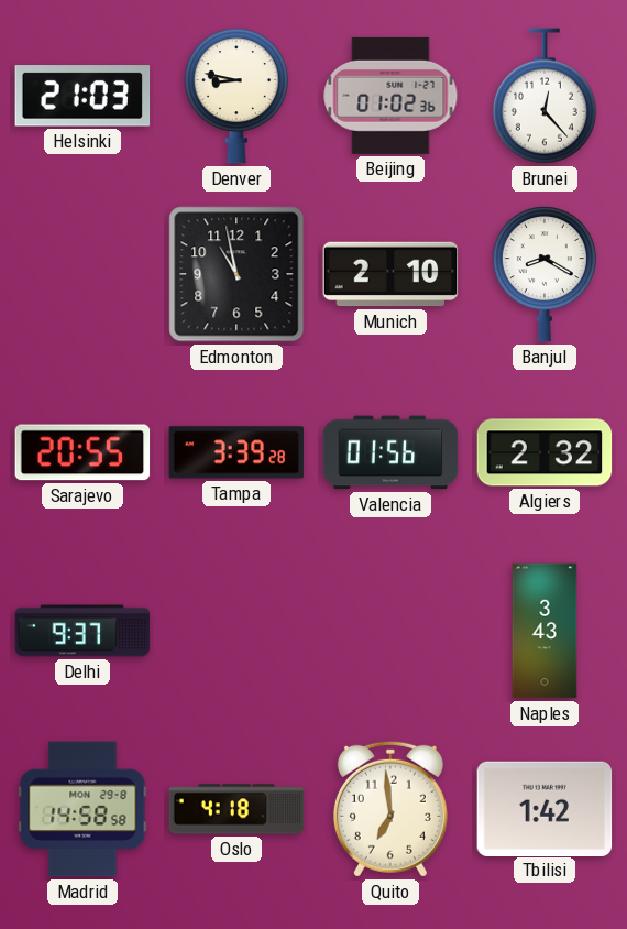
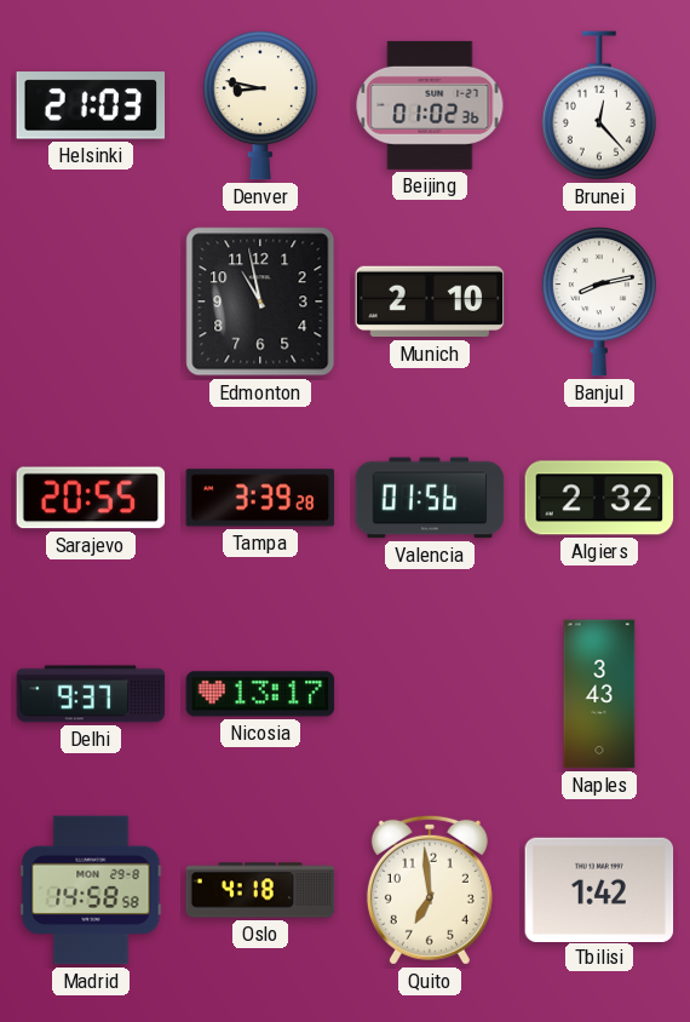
Banjul: 8:20 -> 8:13 (599, 302)
Nicosia: none -> 13:17 (260, 694)
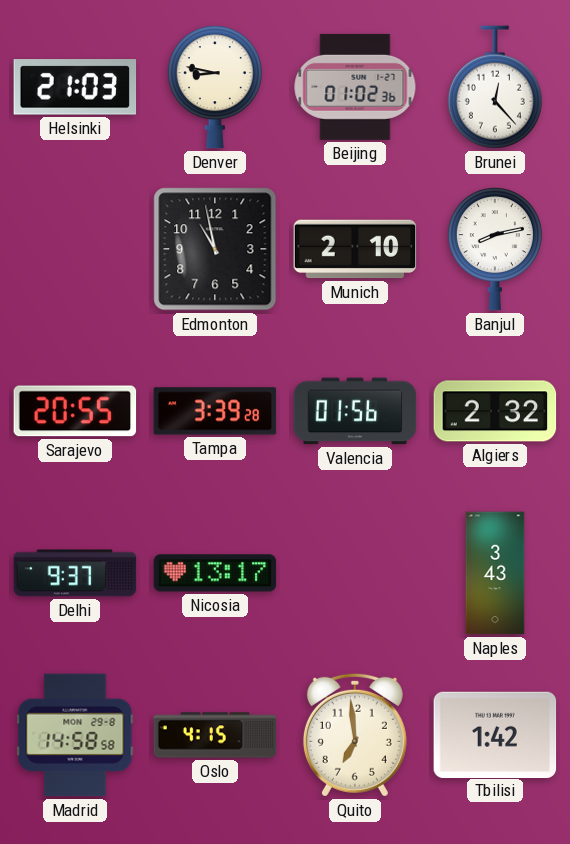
Oslo: 4:18 -> 4:15 (215, 735)
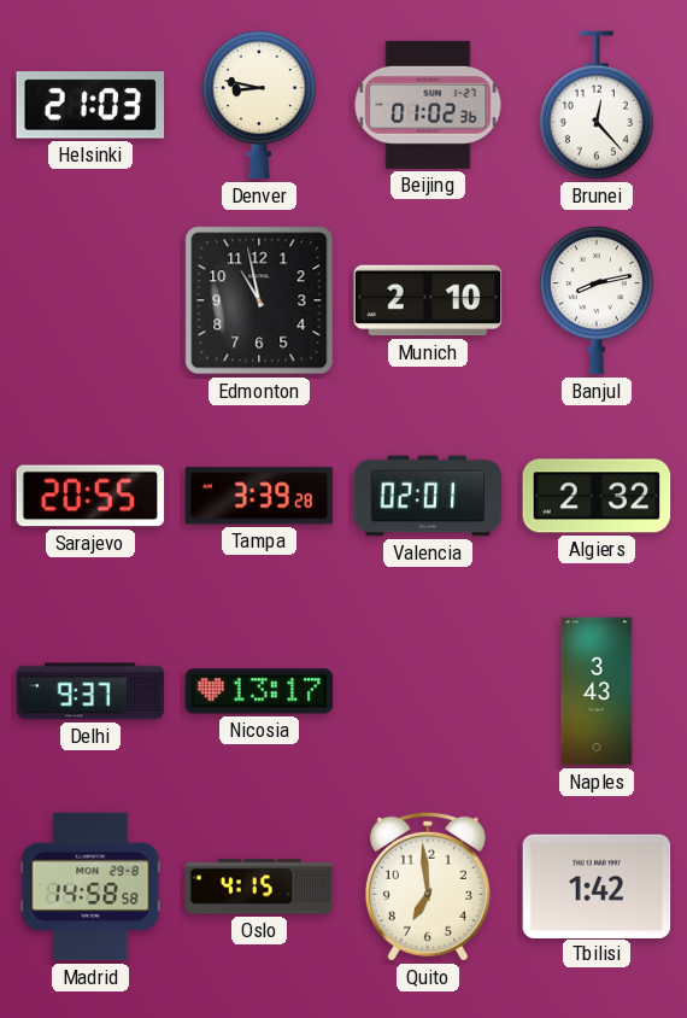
Valencia: 01:56 -> 02:01 (428, 496)
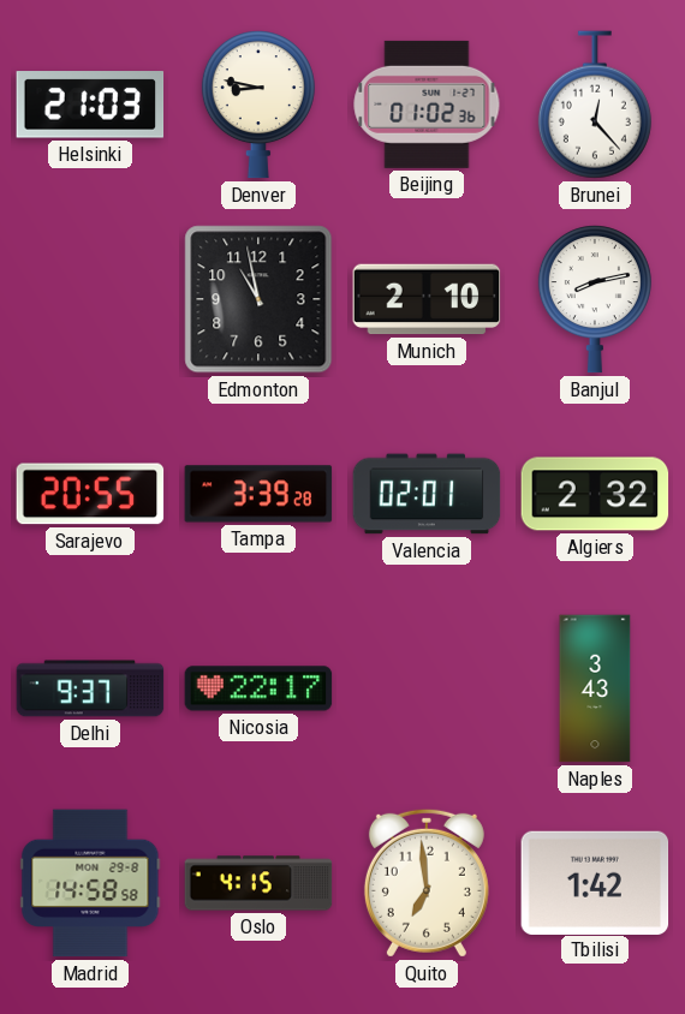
Nicosia: 13:17 -> 22:17 (258, 688)
